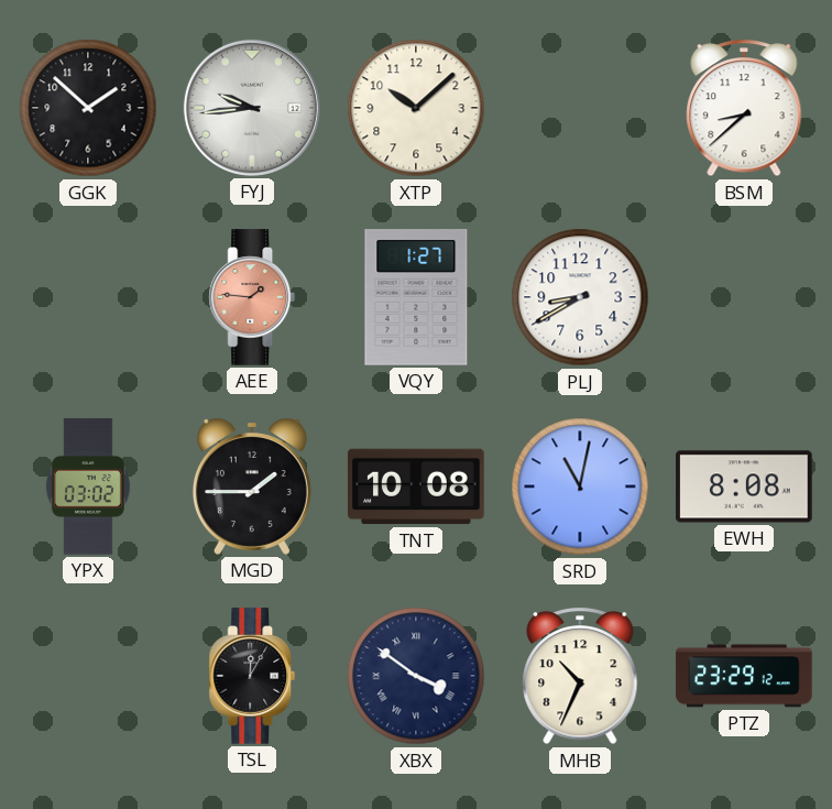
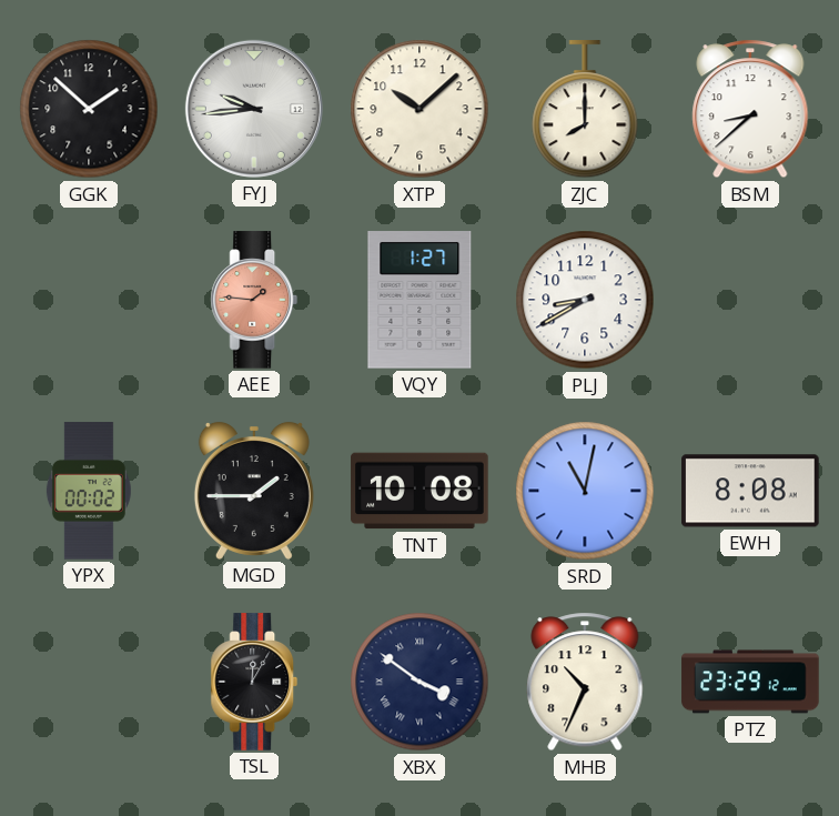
ZJC: none -> 8:00 (585, 110)
YPX: 03:02 -> 00:02 (89, 491)
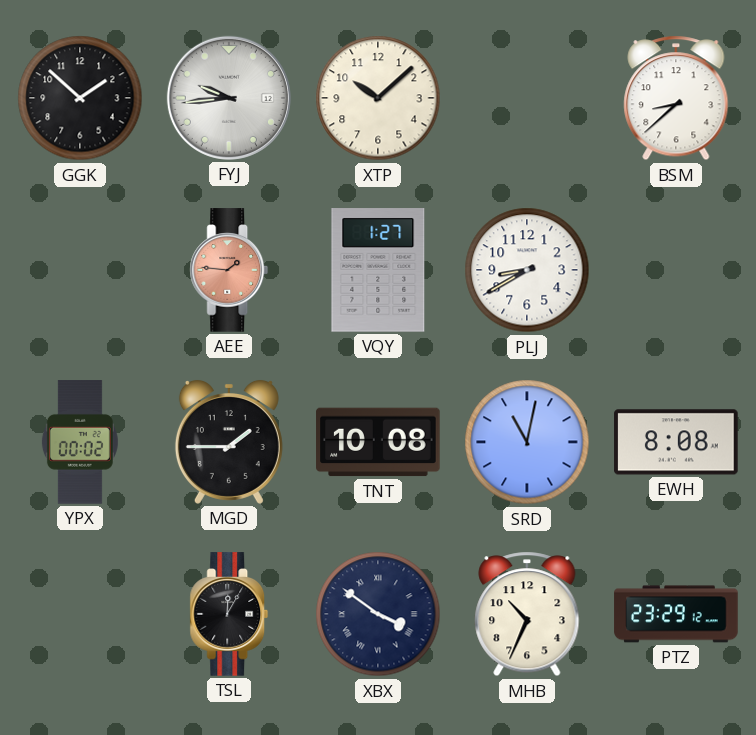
ZJC: 8:00 -> none (585, 110)
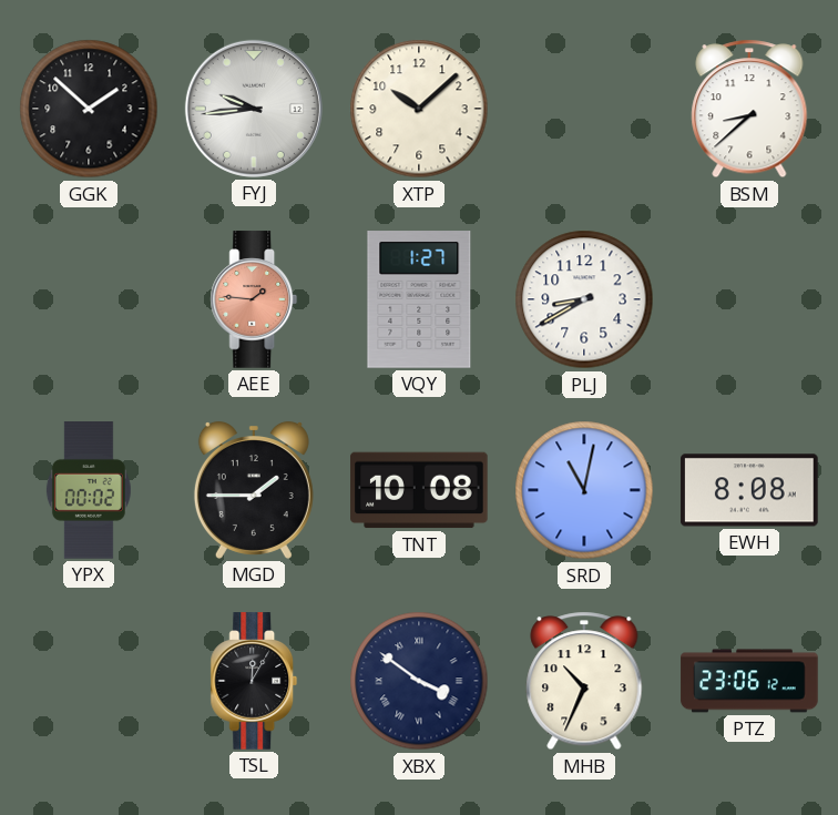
PTZ: 23:29 -> 23:06 (749, 681)
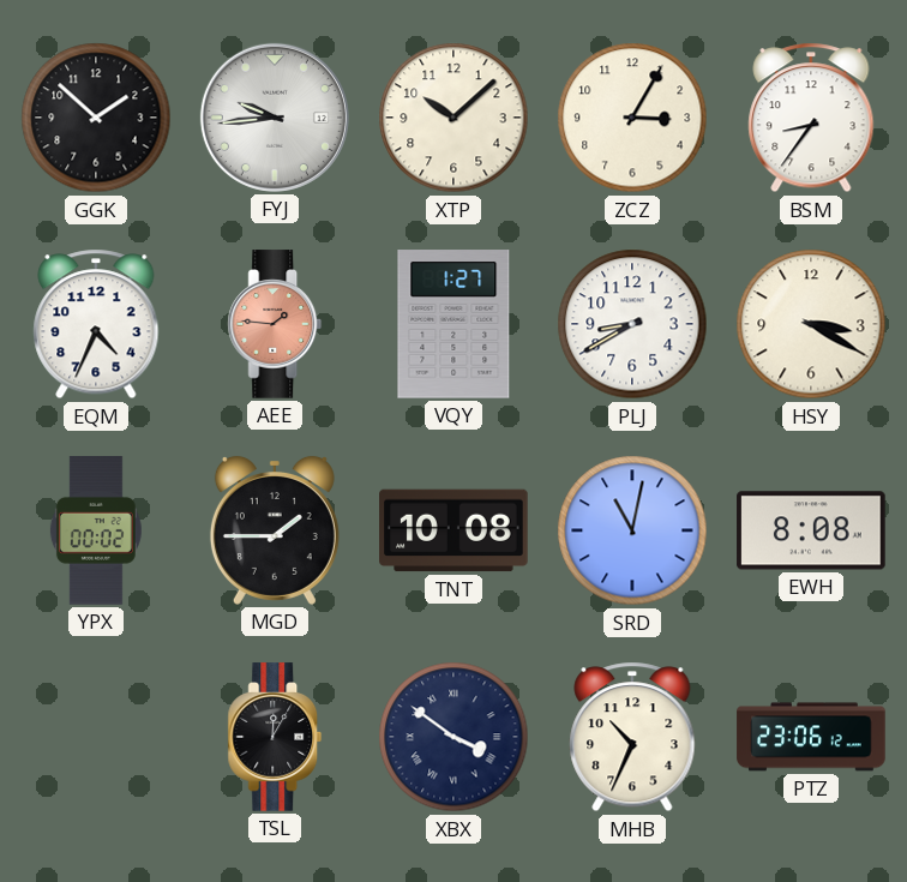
ZCZ: none -> 3:05 (632, 118)
BSM: 8:38 -> 8:36 (811, 118)
EQM: none -> 4:34 (96, 324)
HSY: none -> 3:20 (811, 324)
